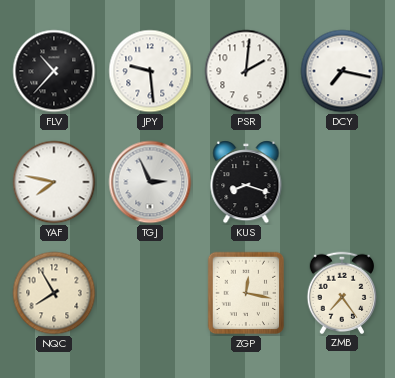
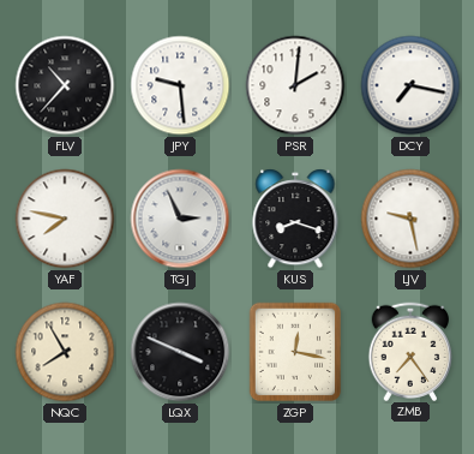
LJV: none -> 9:28 (410, 219)
LQX: none -> 3:49 (180, 352)
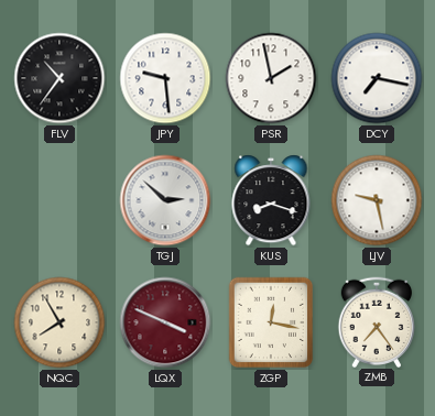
FLV: 10:37 -> 10:36 (59, 78)
PSR: 2:01 -> 1:58 (271, 78)
YAF: 7:47 -> none (65, 219)
TGJ: 2:56 -> 2:52 (165, 200)
LQX dial: black -> burgundy (165, 322)
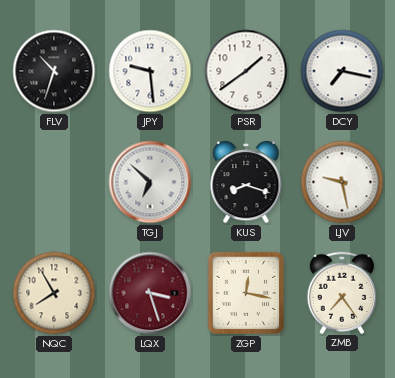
FLV: 10:36 -> 10:33 (54, 71)
PSR: 1:58 -> 1:39 (246, 71)
TGJ: 2:52 -> 6:52 (150, 182)
LQX: 3:49 -> 3:27 (150, 293)
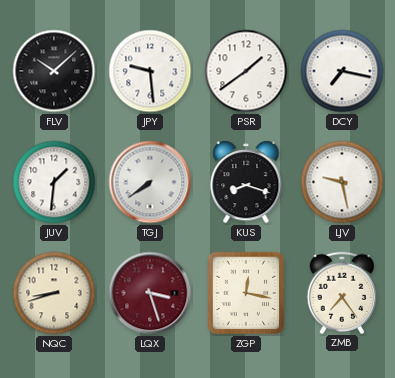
FLV: 10:33 -> 10:08 (54, 71)
JUV: none -> 1:31 (54, 182)
TGJ: 6:52 -> 7:39 (150, 182)
NQC: 7:55 -> 8:42 (54, 293)
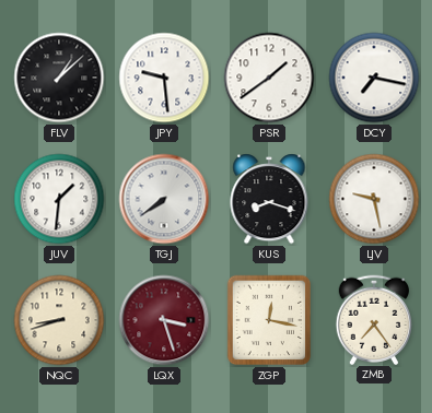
FLV: 10:08 -> 1:08 (59, 78)
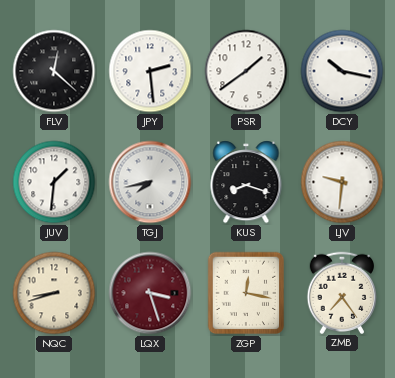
FLV: 1:08 -> 12:22 (54, 71)
JPY: 9:29 -> 2:29 (150, 71)
DCY: 7:17 -> 10:17 (342, 71)
TGJ: 7:39 -> 7:43 (150, 182)
LJV: 9:28 -> 9:31 (342, 182)
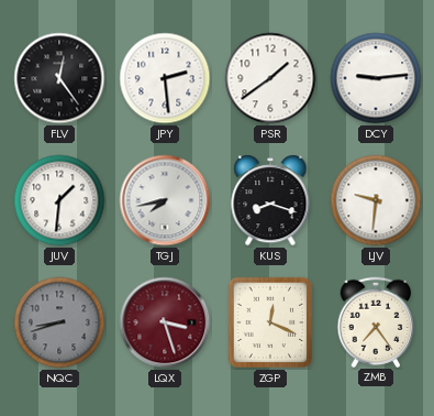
FLV: 12:22 -> 12:24 (59, 78)
DCY: 10:17 -> 9:14 (376, 78)
NQC dial: cream -> grey (59, 322)
ZGP: 12:17 -> 12:19 (270, 322)
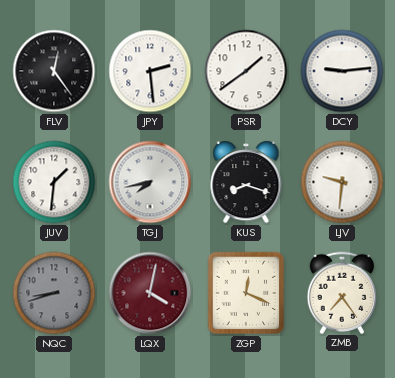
LQX: 3:27 -> 4:02 (150, 293)
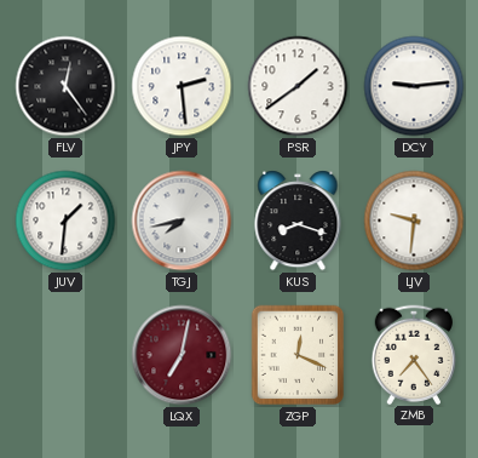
NQC: 8:42 -> none (54, 293)
LQX: 4:02 -> 7:02 (182, 355)
